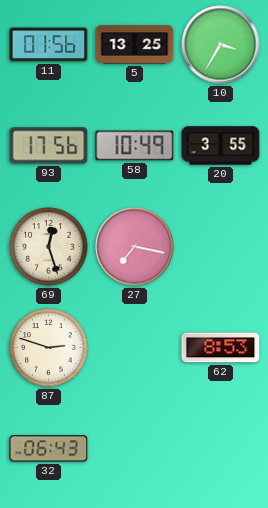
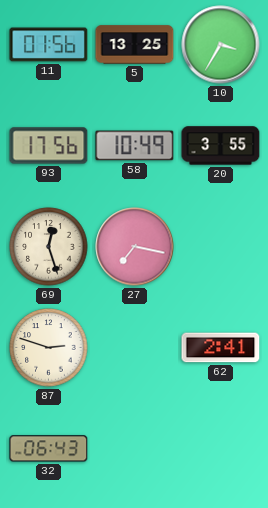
62: 8:53 -> 2:41 (221, 348)
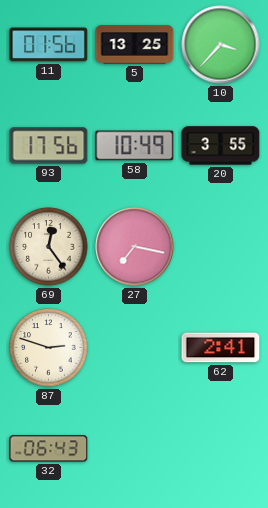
10: 3:35 -> 3:37 (221, 45)
69: 12:27 -> 12:24 (49, 247)
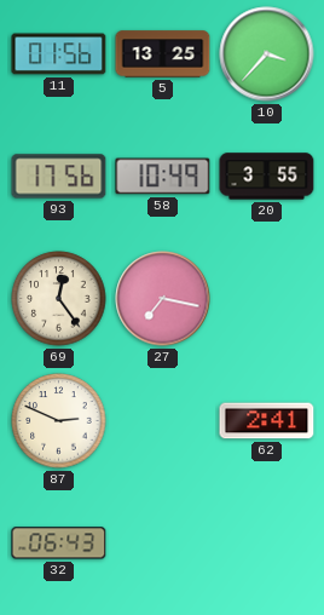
87: 2:48 -> 2:49 (59, 421)
